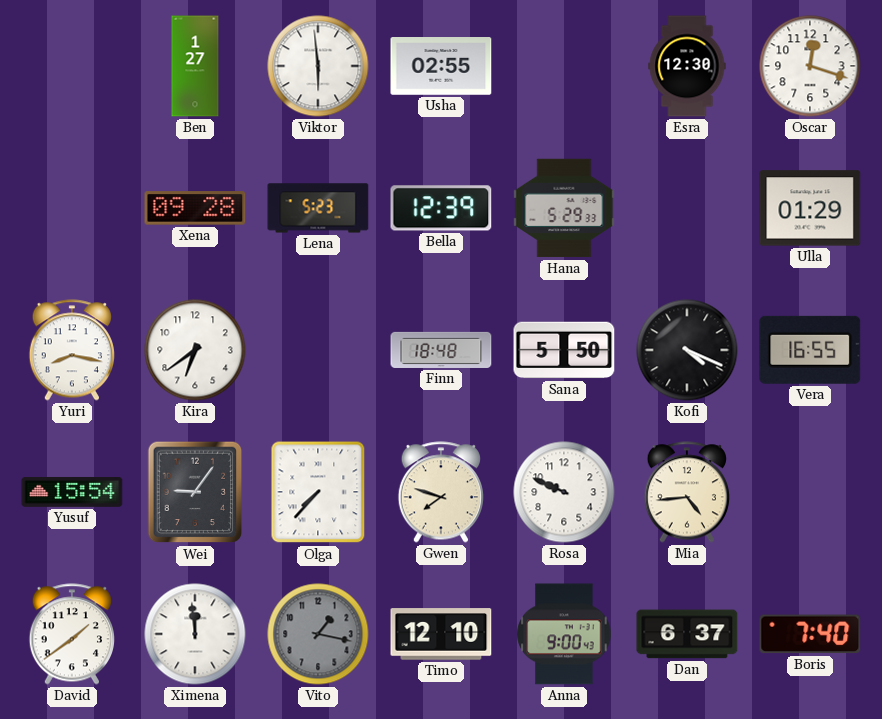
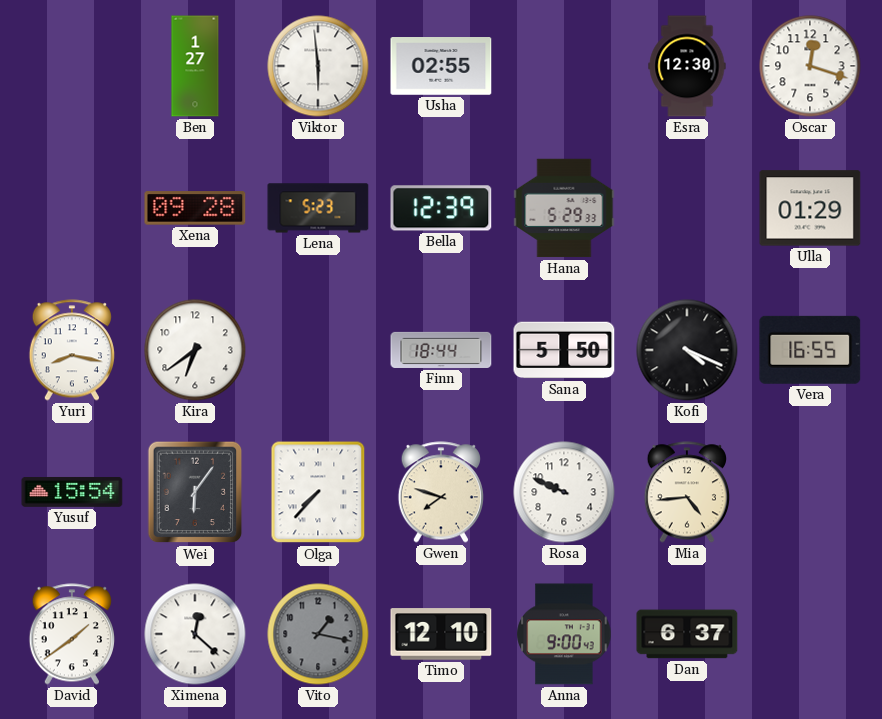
Finn: 18:48 -> 18:44 (441, 350)
Wei: 9:06 -> 6:06 (195, 492)
Ximena: 11:59 -> 12:22 (195, 634)
Boris: 7:40 -> none (810, 634)
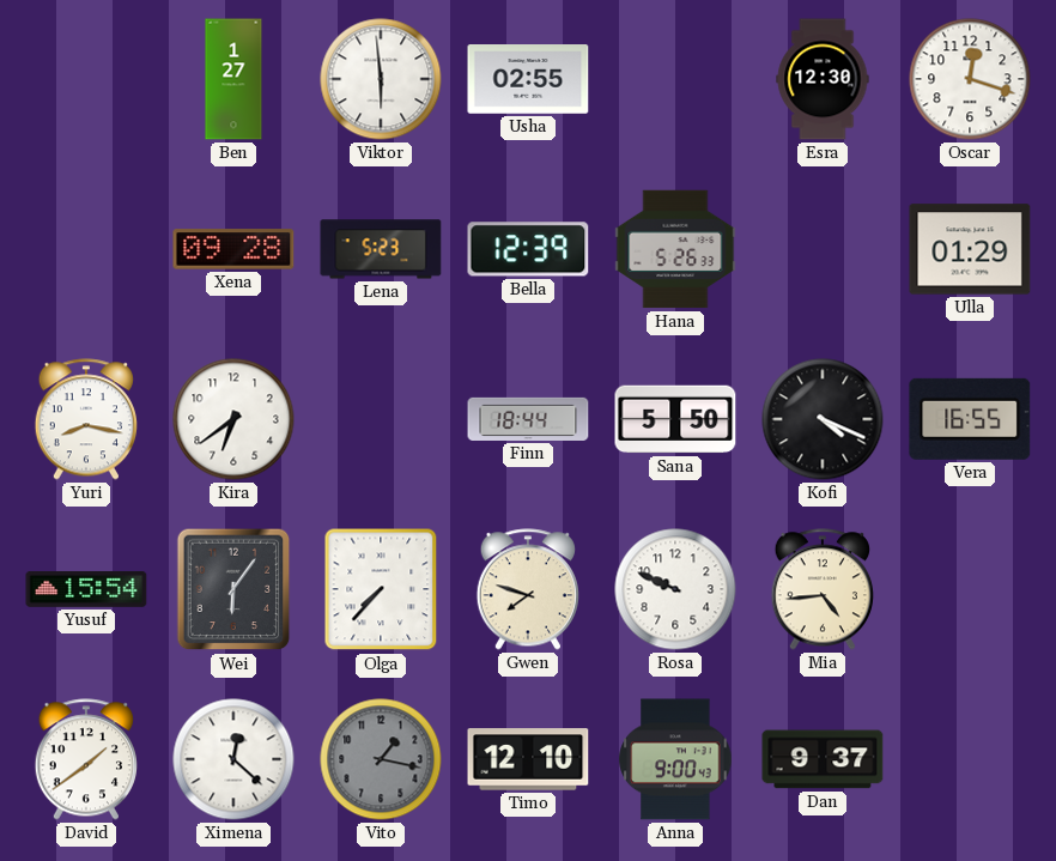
Hana: 5:29 -> 5:26 (675, 249)
Dan: 6:37 -> 9:37 (823, 759)
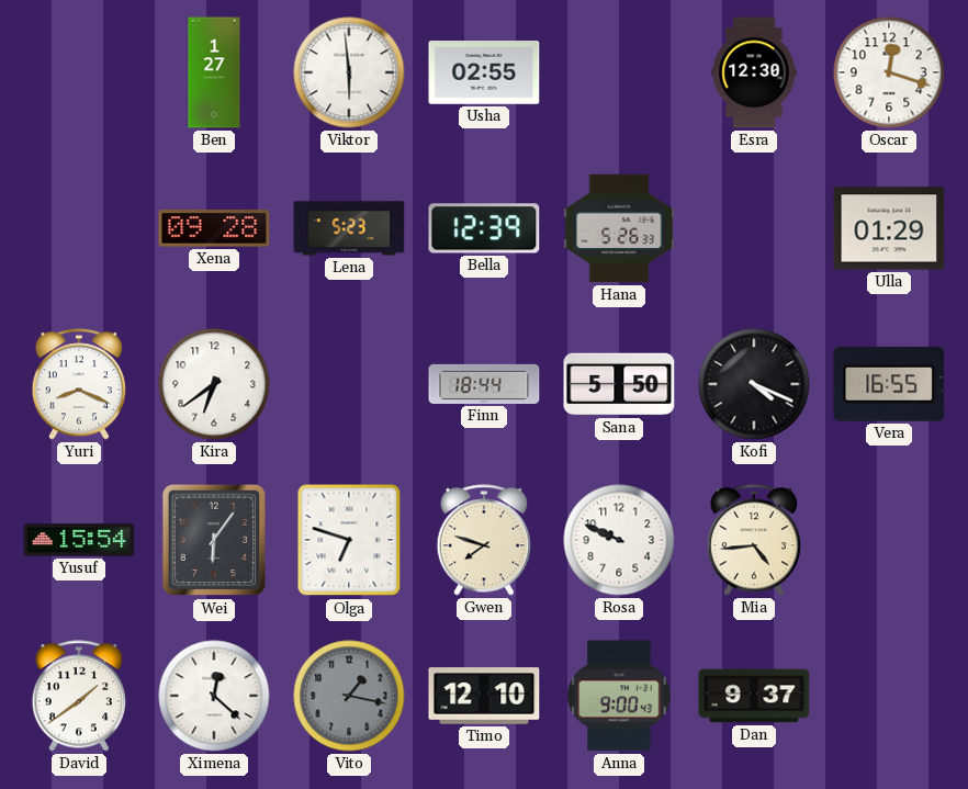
Yuri: 8:17 -> 8:19 (78, 384)
Olga: 7:37 -> 6:48 (349, 540)
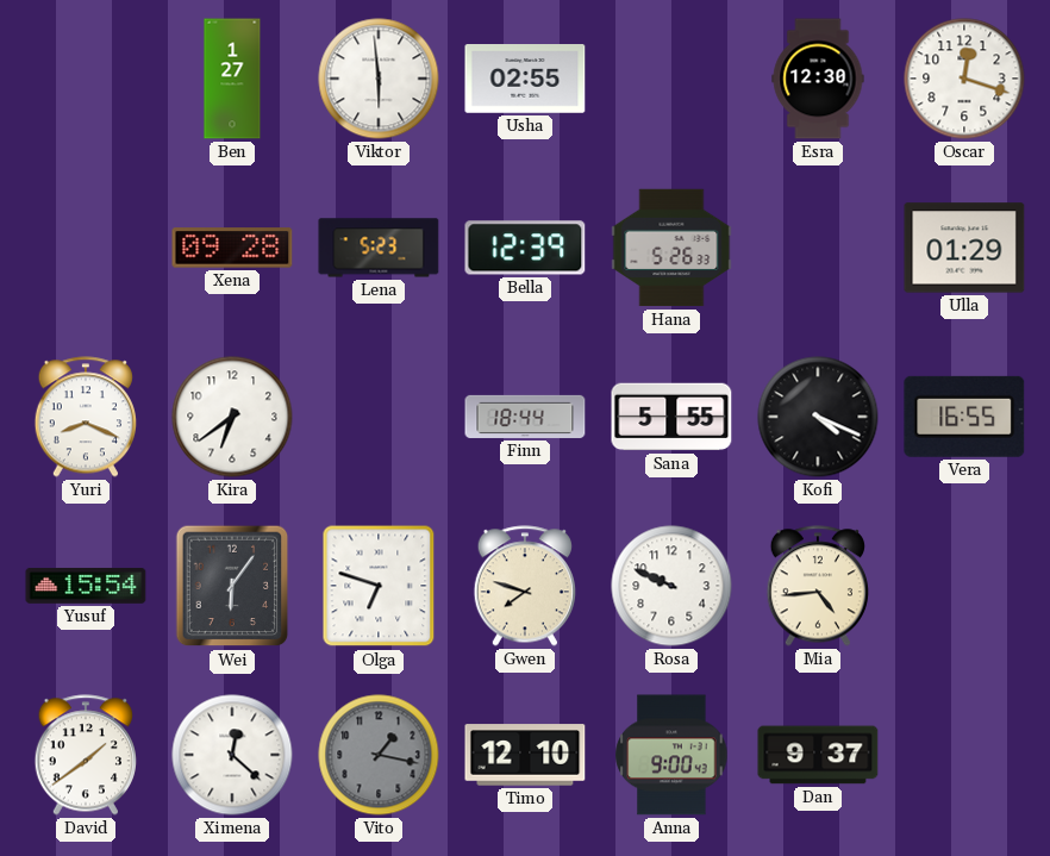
Sana: 5:50 -> 5:55 (671, 417)
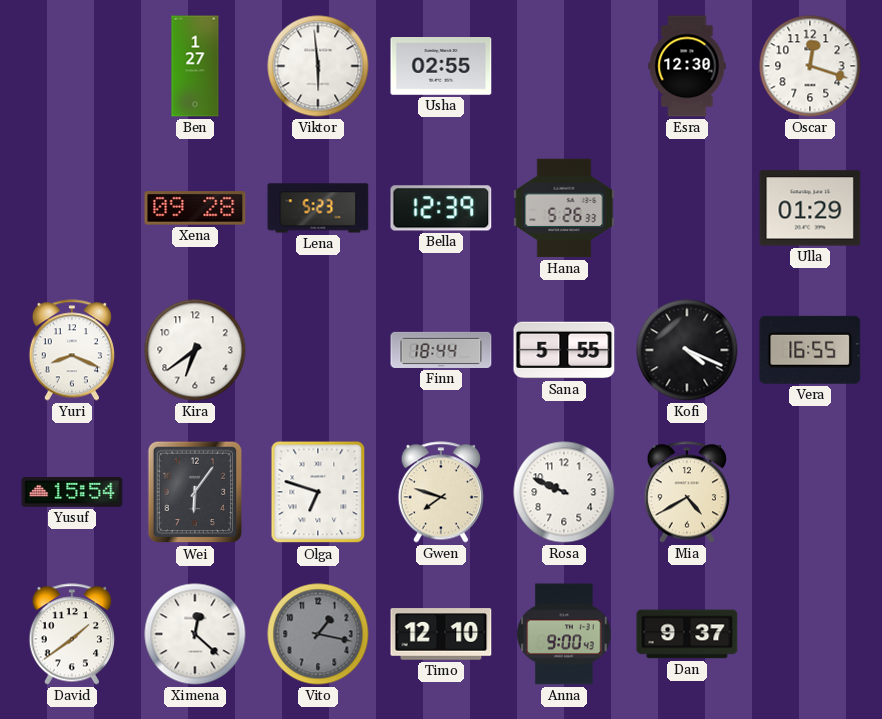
Mia: 4:44 -> 4:40 (686, 492)
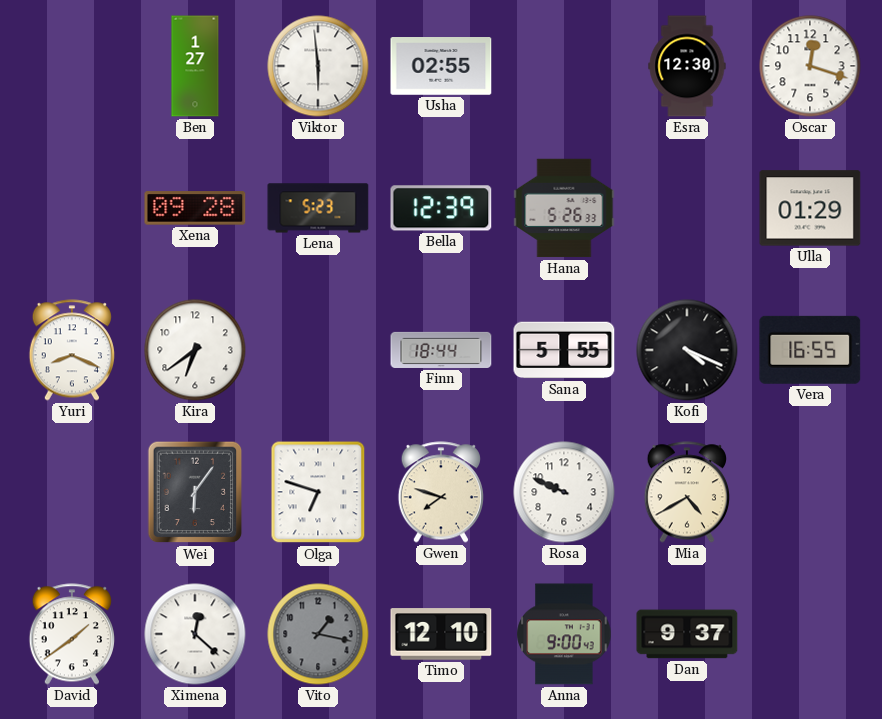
Yusuf: 15:54 -> none (72, 492)
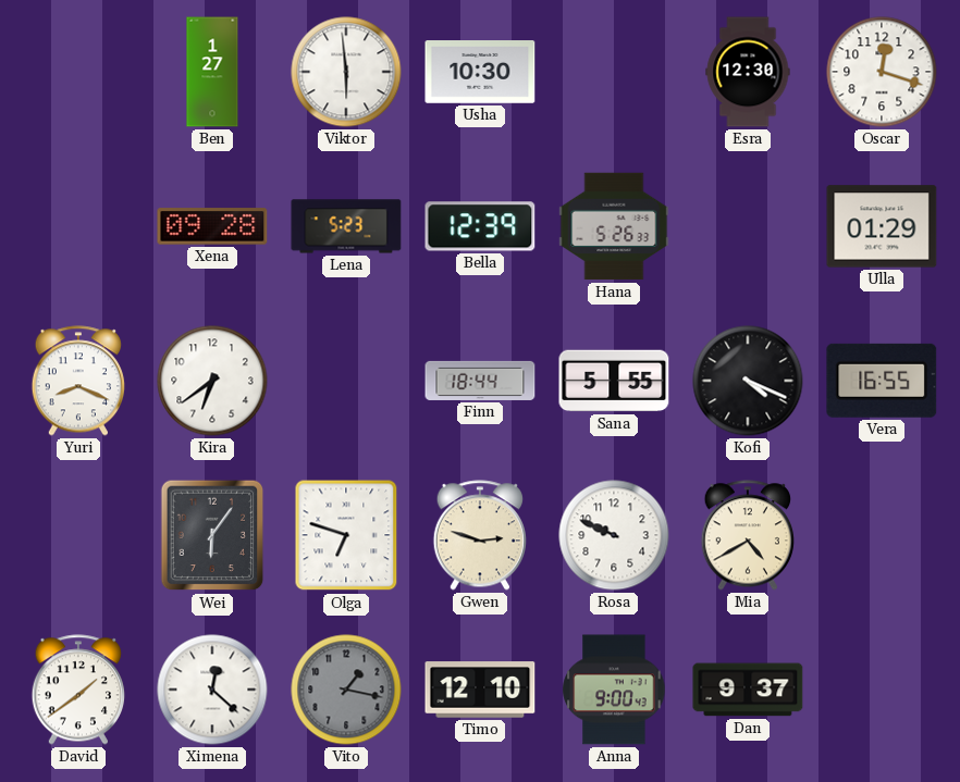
Usha: 02:55 -> 10:30 (480, 73)
Gwen: 7:48 -> 2:48 (479, 535)
